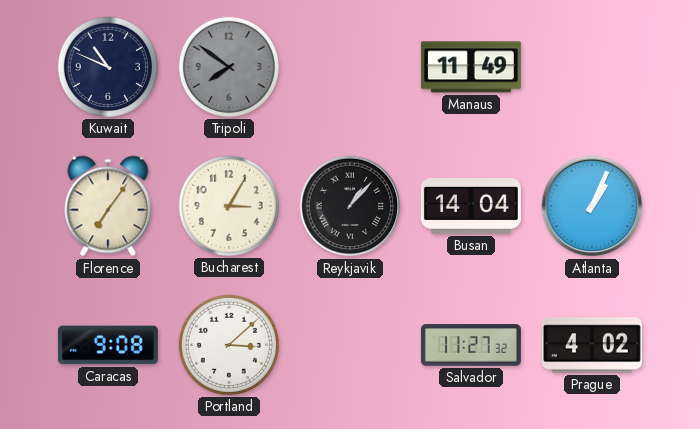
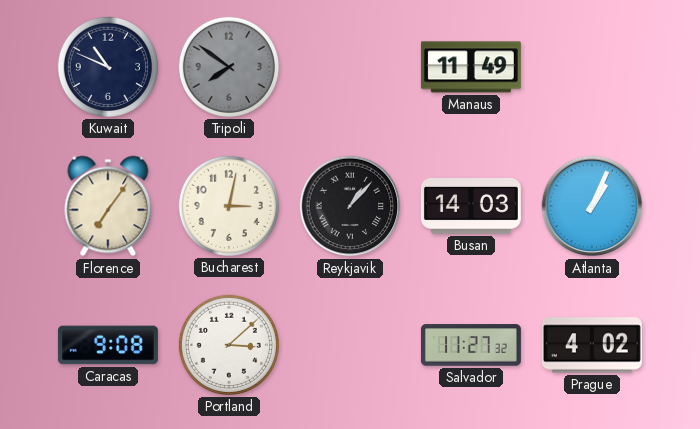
Bucharest: 3:05 -> 3:02 (229, 206)
Busan: 14:04 -> 14:03 (471, 207)
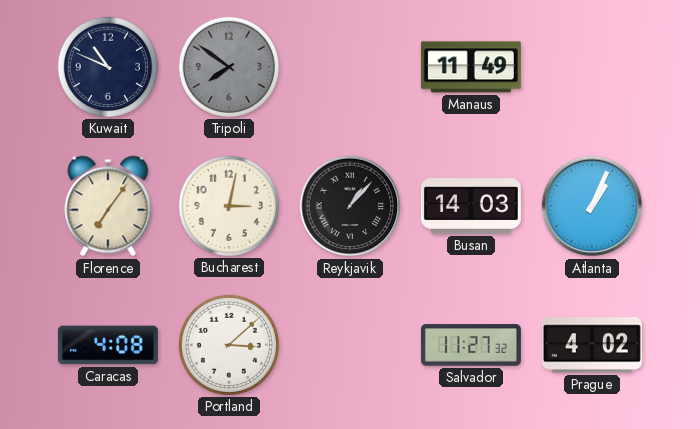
Caracas: 9:08 -> 4:08 (108, 345)
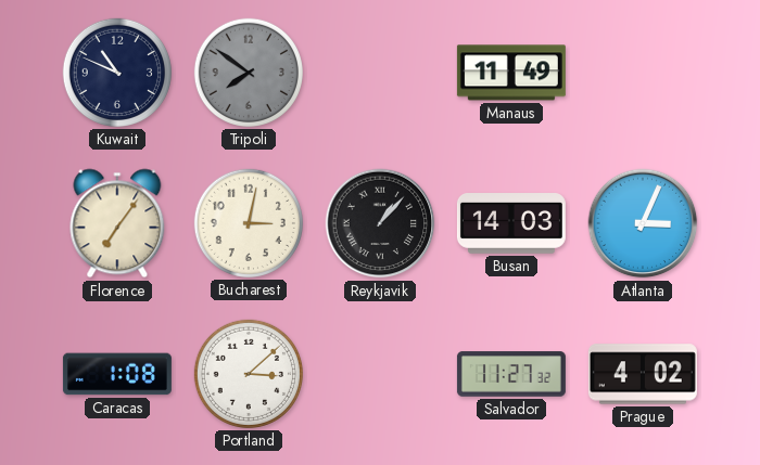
Atlanta: 1:04 -> 3:04 (643, 223)
Caracas: 4:08 -> 1:08 (117, 374)
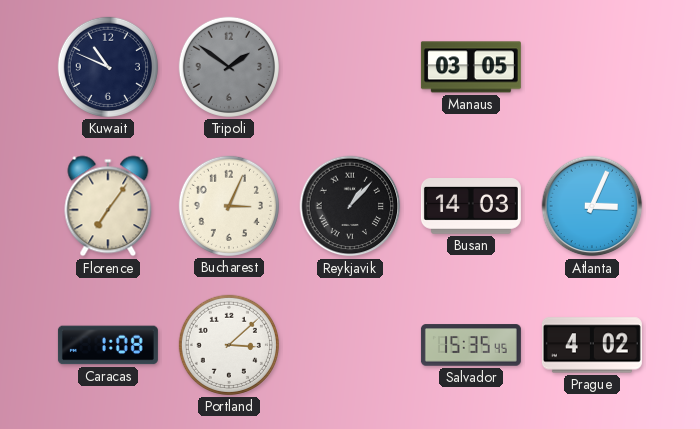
Tripoli: 7:51 -> 1:51 (229, 67)
Manaus: 11:49 -> 03:05 (471, 67)
Bucharest: 3:02 -> 3:04 (229, 206)
Salvador: 11:27 -> 15:35 (471, 345)
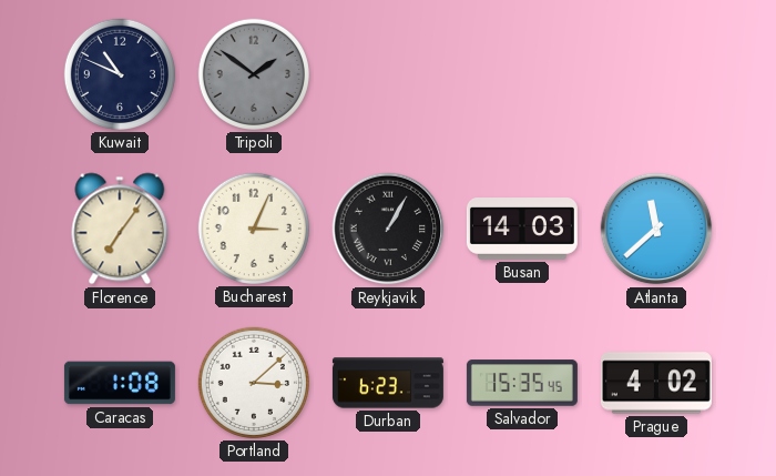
Manaus: 03:05 -> none (471, 67)
Reykjavik: 1:07 -> 1:05 (388, 229)
Atlanta: 3:04 -> 11:38 (656, 229)
Durban: none -> 6:23 (388, 383)
